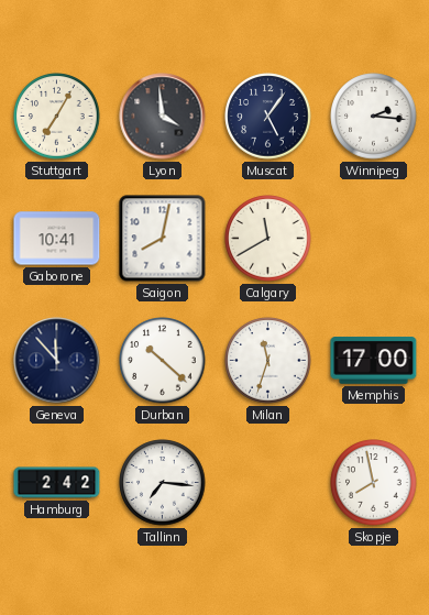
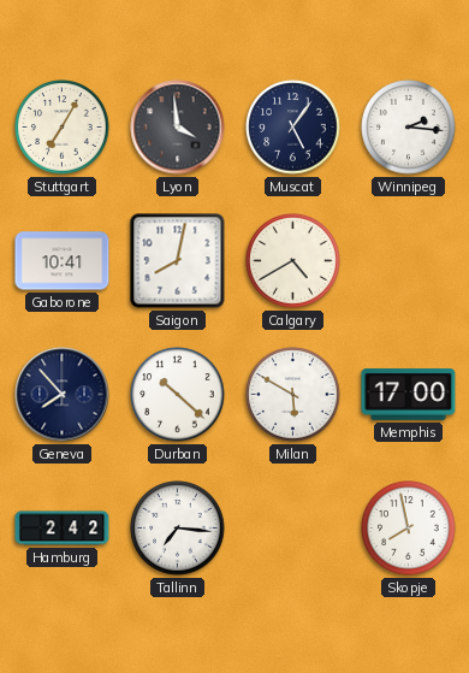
Calgary: 11:40 -> 4:40 (293, 261)
Geneva: 11:53 -> 7:53 (63, 395)
Milan: 11:33 -> 5:50 (293, 395)
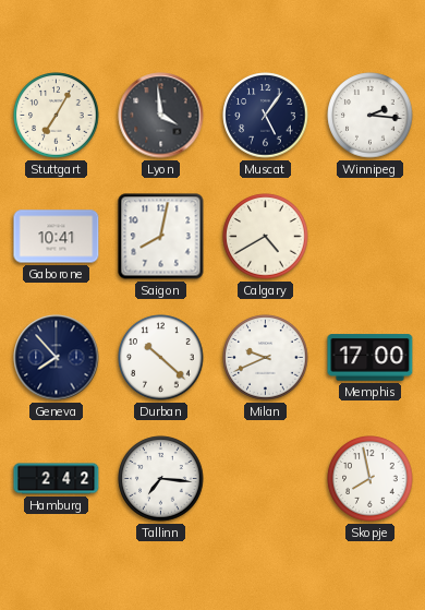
Milan: 5:50 -> 9:41 (266, 358)
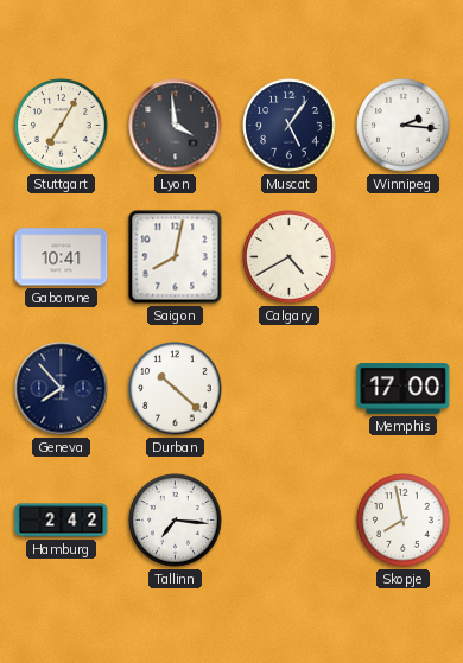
Milan: 9:41 -> none (266, 358)
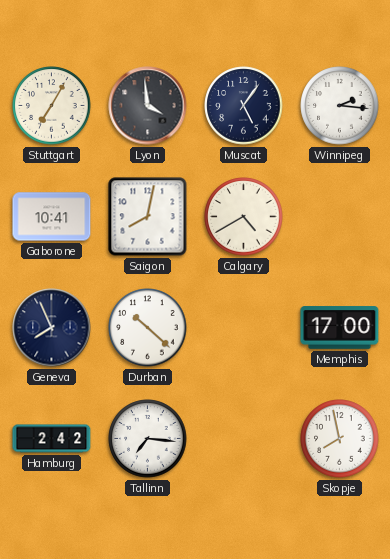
Geneva: 7:53 -> 7:56 (52, 328)
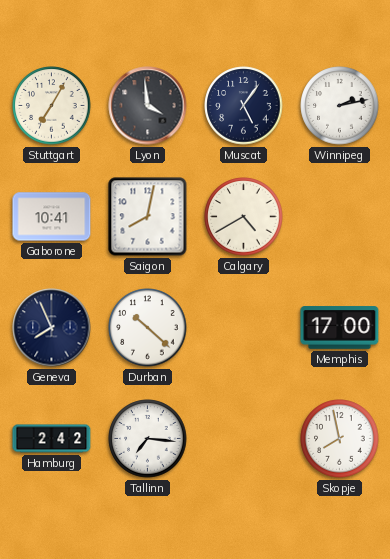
Winnipeg: 2:16 -> 2:13 (340, 106)
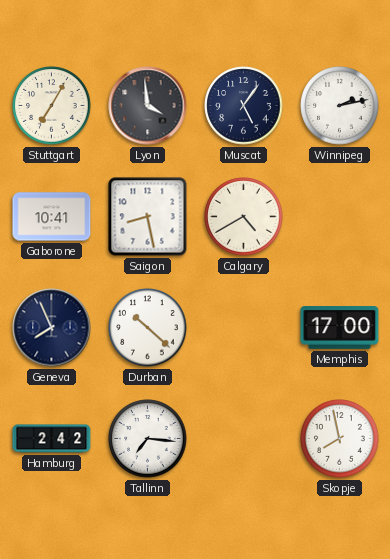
Saigon: 8:02 -> 8:28 (148, 217)
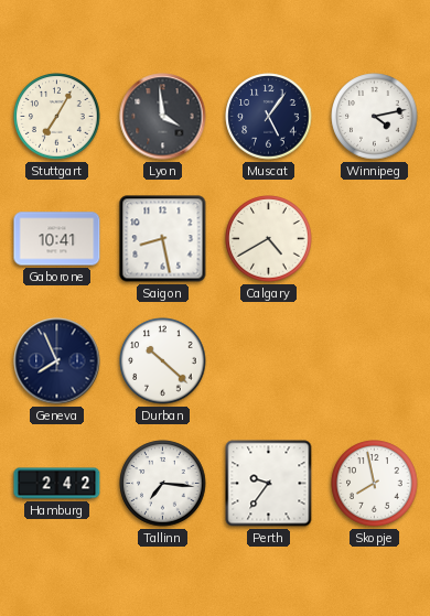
Winnipeg: 2:13 -> 4:13 (375, 117)
Memphis: 17:00 -> none (340, 328)
Perth: none -> 9:36 (269, 484)
